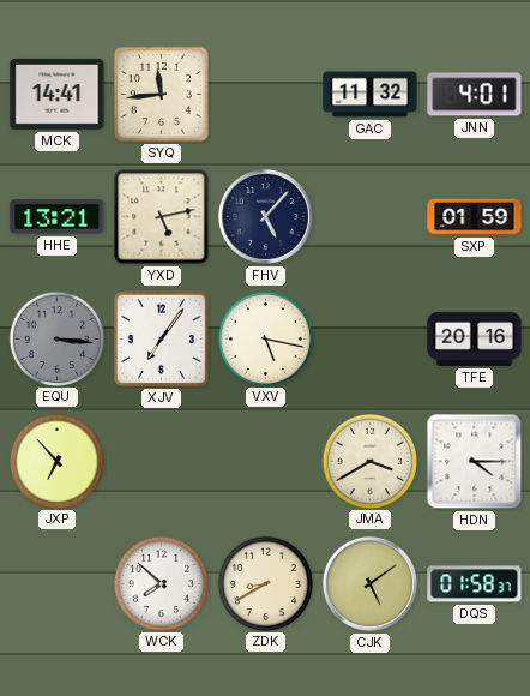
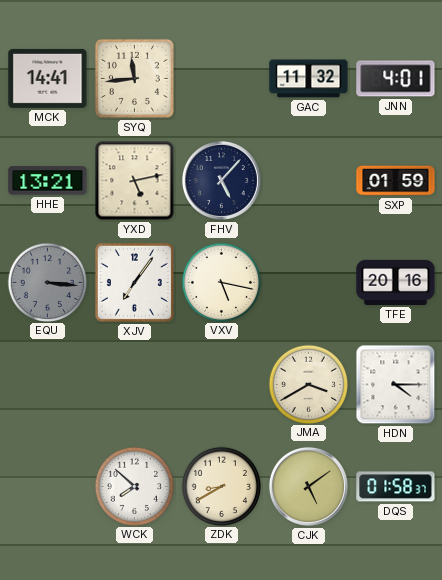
JXP: 6:53 -> none (56, 461)
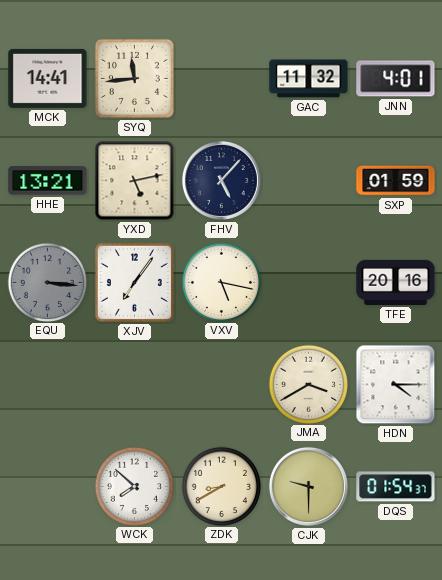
CJK: 5:09 -> 9:30 (308, 486)
DQS: 01:58 -> 01:54 (396, 487)
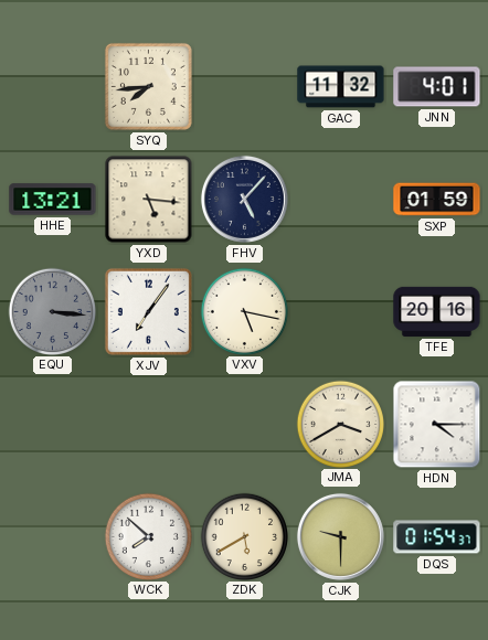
MCK: 14:41 -> none (48, 78)
SYQ: 11:44 -> 7:44 (148, 86)
YXD: 5:13 -> 5:16 (149, 200)
ZDK: 8:40 -> 5:40 (244, 536)
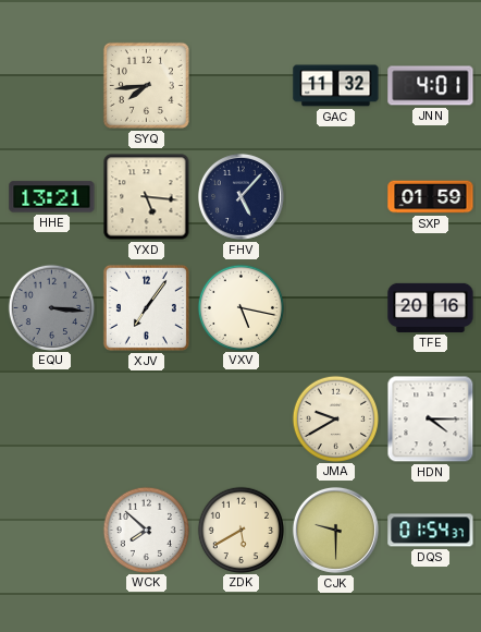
JMA: 3:40 -> 9:40 (335, 418)
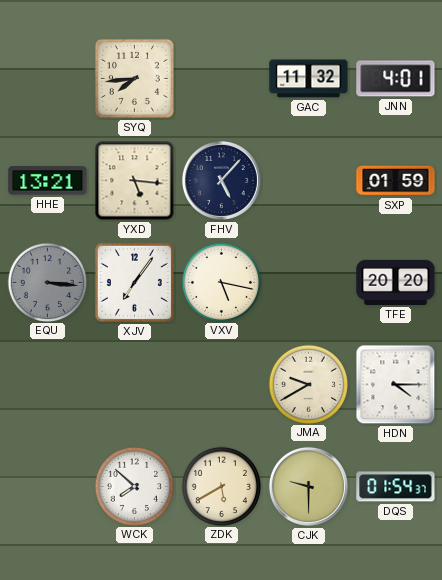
TFE: 20:16 -> 20:20 (396, 282)
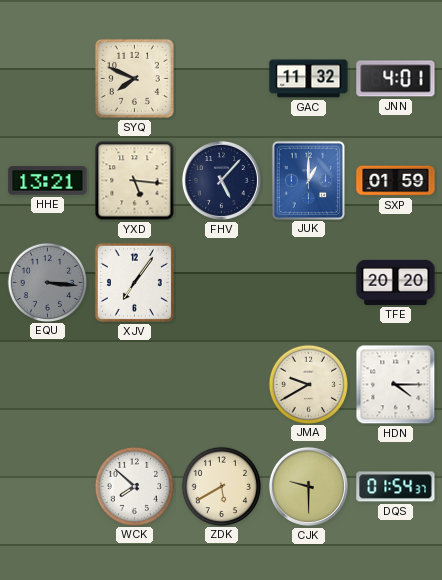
SYQ: 7:44 -> 7:49 (134, 78)
JUK: none -> 1:00 (308, 180)
VXV: 5:17 -> none (221, 282)
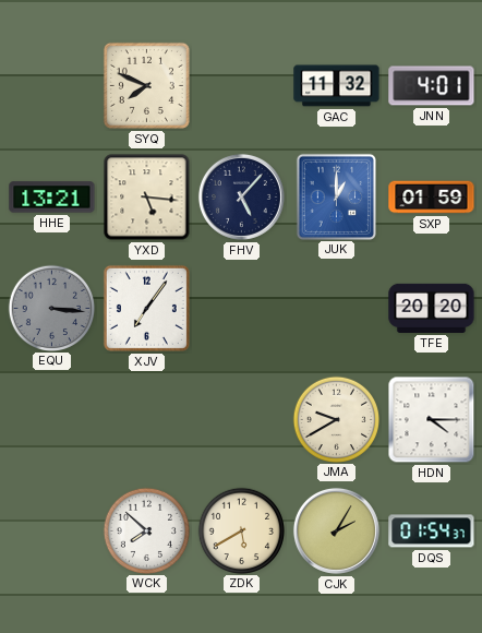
CJK: 9:30 -> 2:05 (336, 530)
